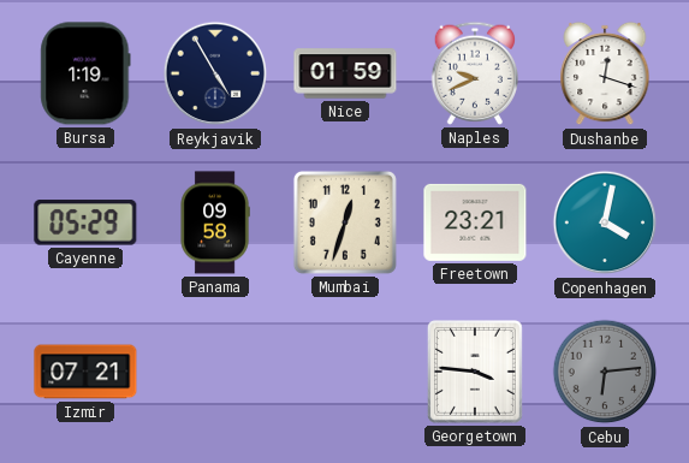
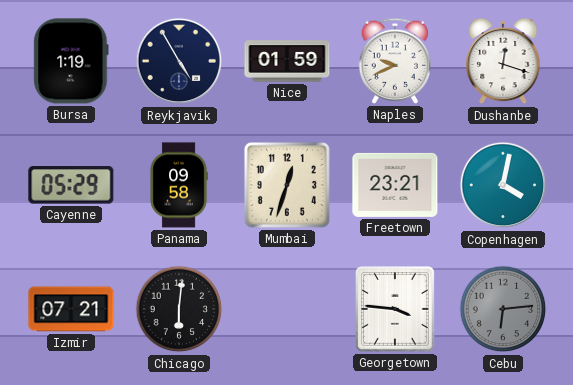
Chicago: none -> 6:01 (179, 309)
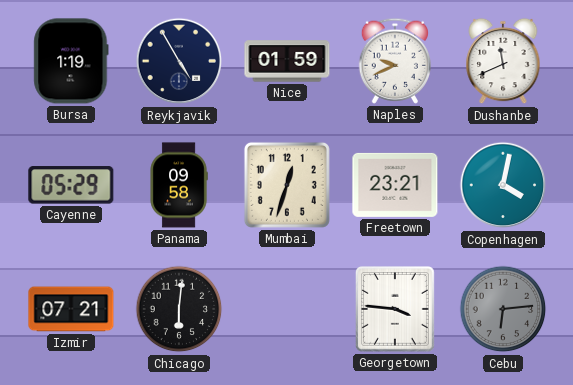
Dushanbe: 12:18 -> 11:41 (503, 61)
